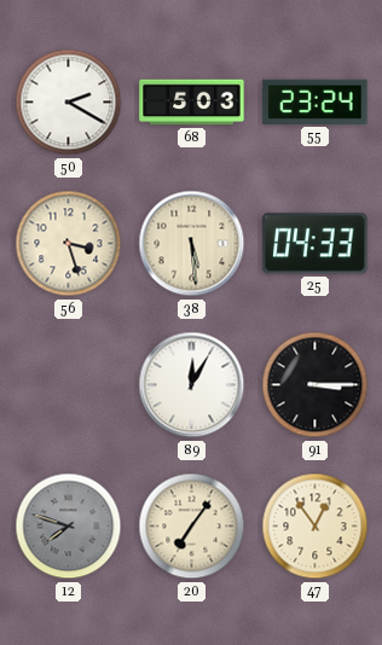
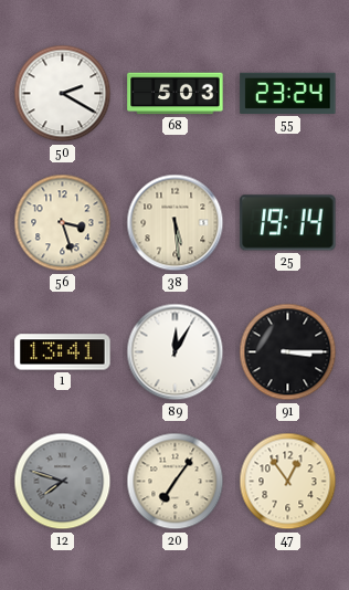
25: 04:33 -> 19:14 (288, 223)
1: none -> 13:41 (63, 352)
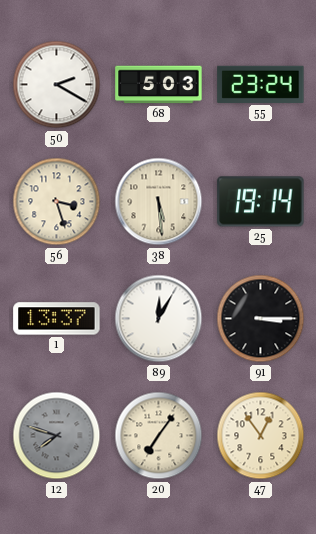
1: 13:41 -> 13:37 (57, 319)
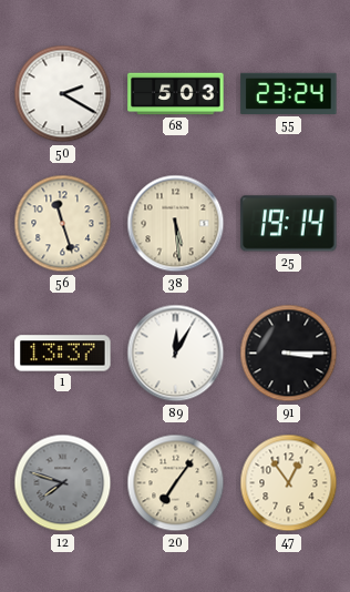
56: 3:27 -> 11:27 (63, 224)
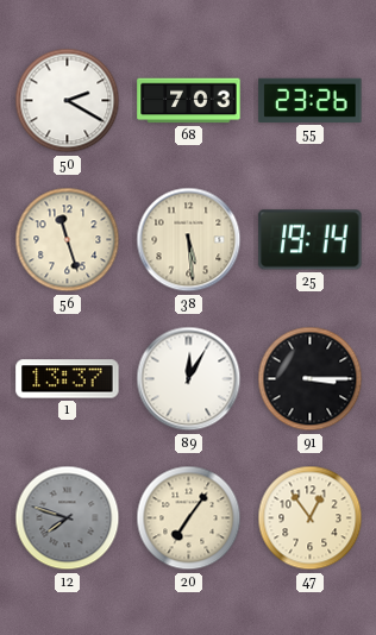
68: 5:03 -> 7:03 (189, 101)
55: 23:24 -> 23:26 (311, 100)
